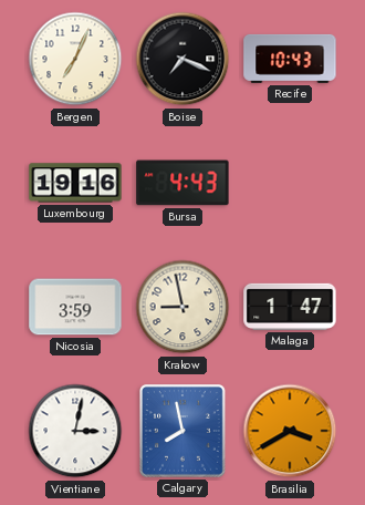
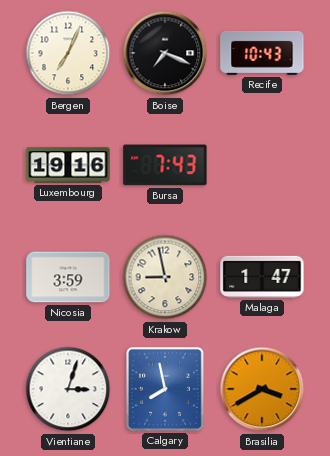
Bursa: 4:43 -> 7:43 (165, 165)
Vientiane: 3:02 -> 3:03 (68, 389)
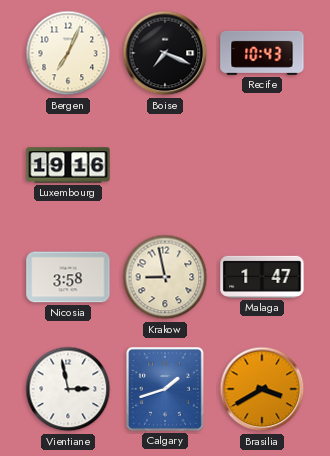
Bursa: 7:43 -> none (165, 165)
Nicosia: 3:59 -> 3:58 (68, 277)
Vientiane: 3:03 -> 2:58 (68, 389)
Calgary: 7:58 -> 1:42 (165, 390)
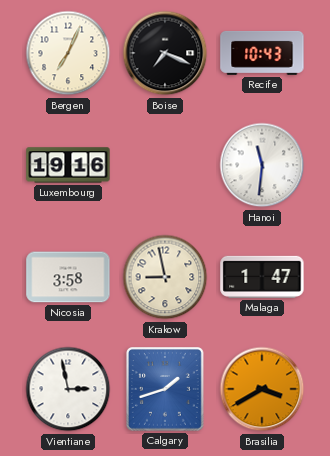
Hanoi: none -> 11:31 (262, 165)
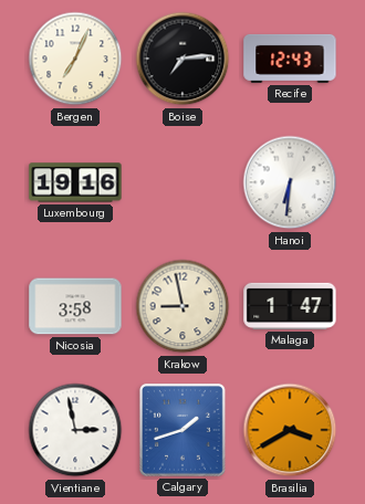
Boise: 7:19 -> 7:14 (182, 59)
Recife: 10:43 -> 12:43 (290, 59)
Hanoi: 11:31 -> 6:31 (290, 182)
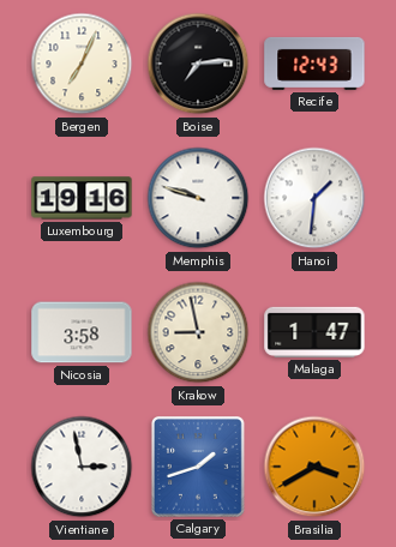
Memphis: none -> 9:48 (198, 198)
Hanoi: 6:31 -> 1:31 (314, 198)
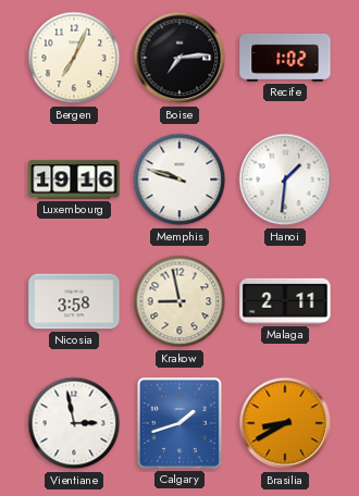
Recife: 12:43 -> 1:02 (285, 58)
Malaga: 1:47 -> 2:11 (285, 301)
Brasilia: 3:40 -> 8:40 (285, 423)
